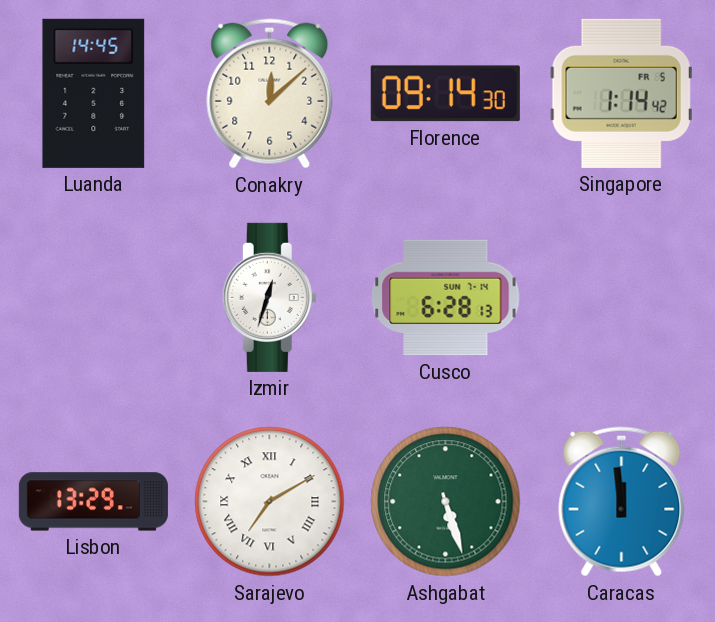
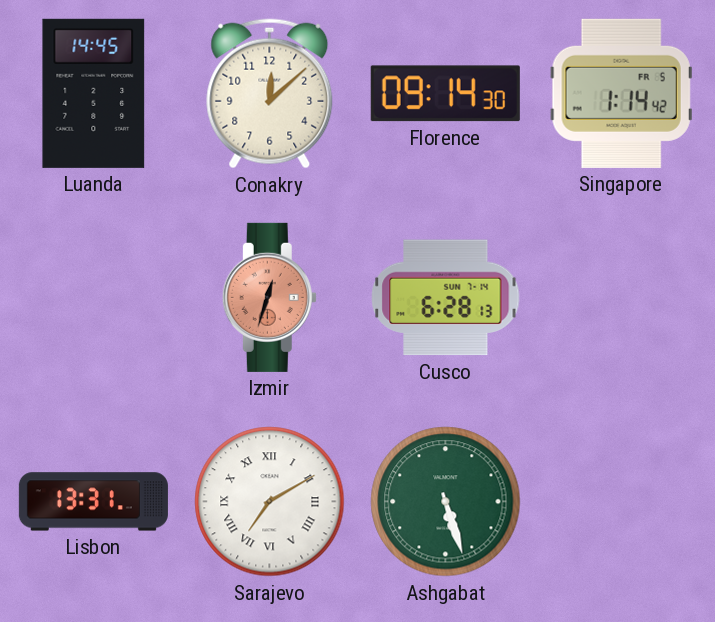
Izmir dial: white -> salmon (269, 297)
Lisbon: 13:29 -> 13:31 (93, 502)
Caracas: 11:59 -> none (622, 502)
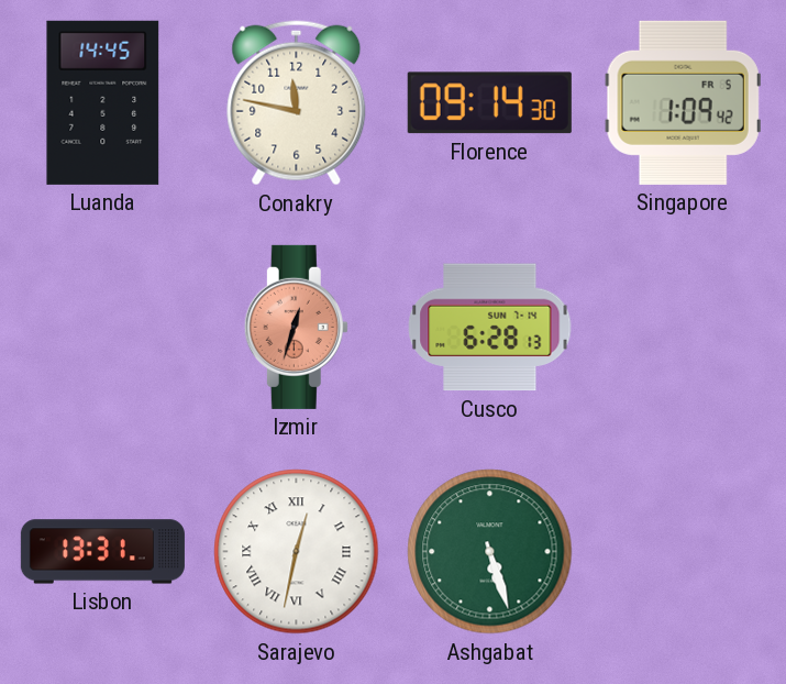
Conakry: 12:08 -> 11:47 (297, 103)
Singapore: 1:14 -> 1:09 (683, 102)
Sarajevo: 7:10 -> 12:32 (297, 552)
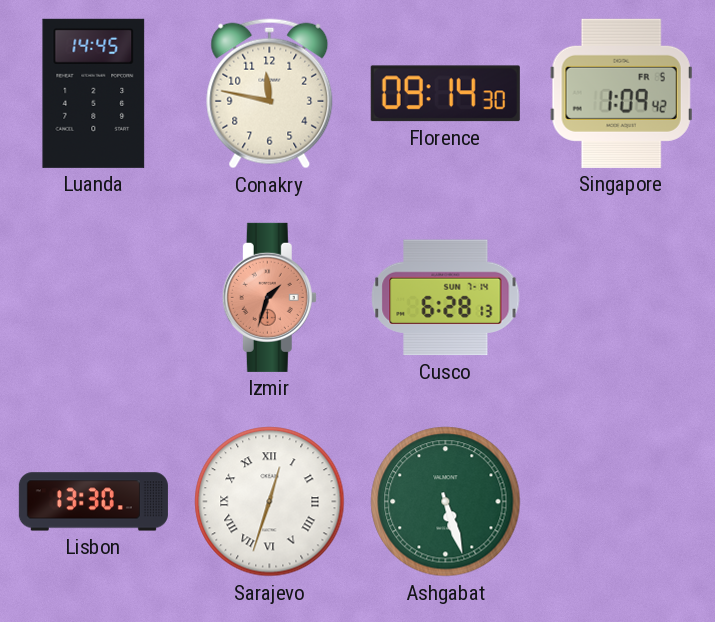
Izmir: 12:33 -> 1:33 (269, 297)
Lisbon: 13:31 -> 13:30 (93, 502)
Sarajevo: 12:32 -> 12:33 (270, 502)
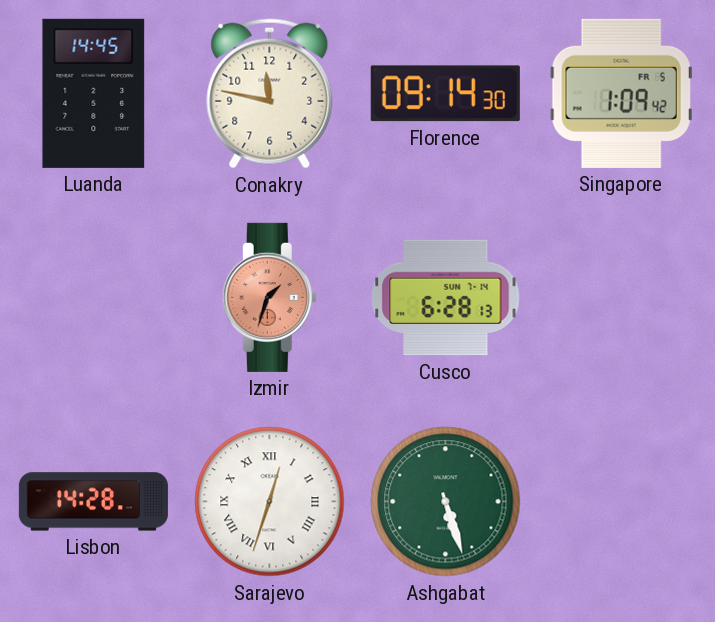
Lisbon: 13:30 -> 14:28 (93, 502)
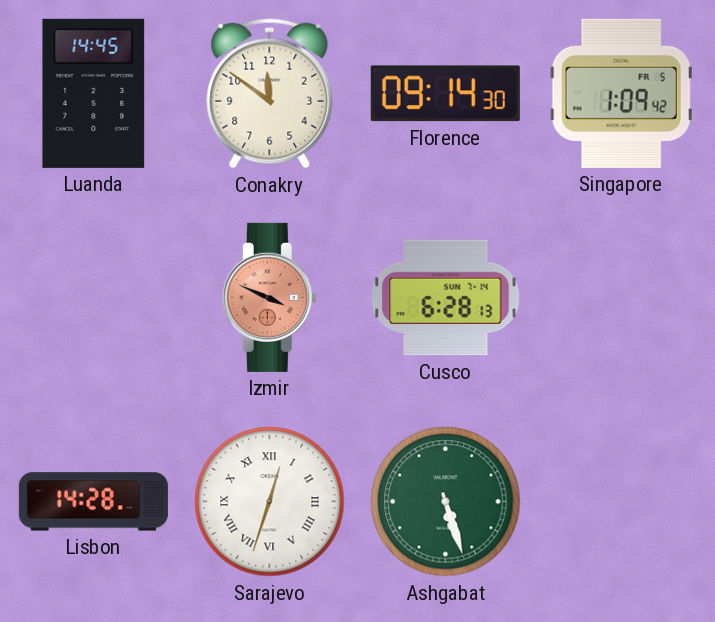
Conakry: 11:47 -> 11:51 (270, 94)
Izmir: 1:33 -> 3:49 (269, 297)
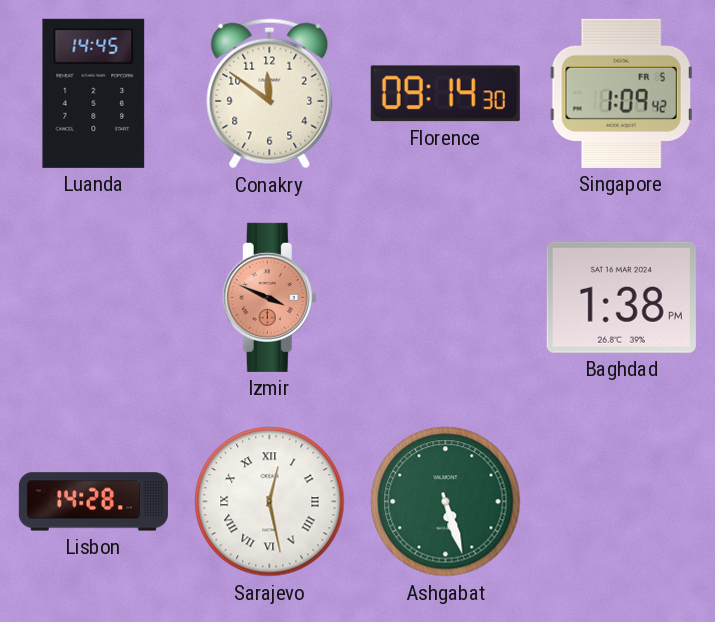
Cusco: 6:28 -> none (446, 298)
Baghdad: none -> 1:38 (621, 297)
Sarajevo: 12:33 -> 12:28 (270, 502)
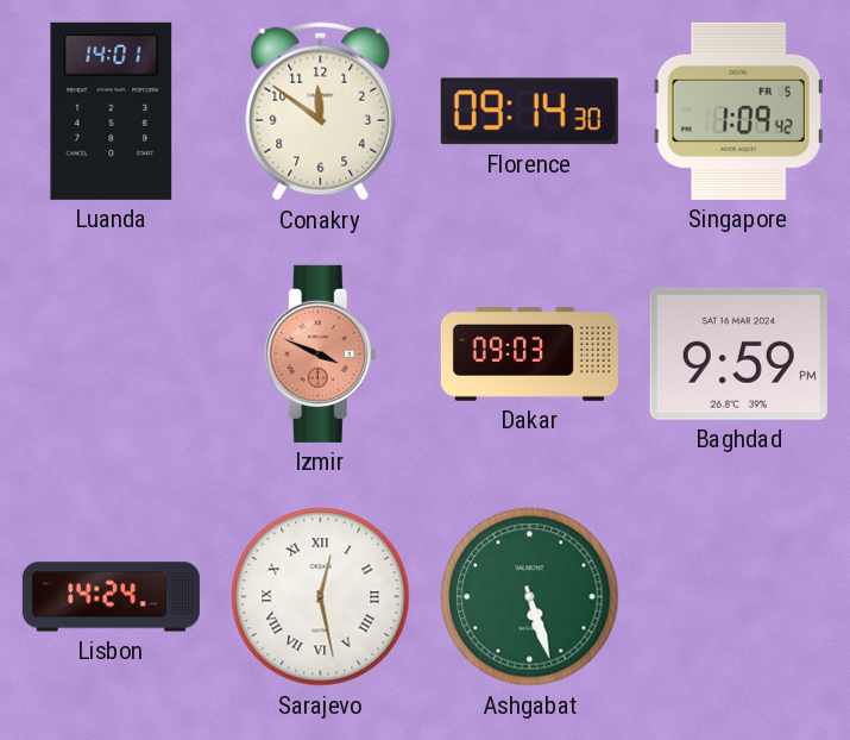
Luanda: 14:45 -> 14:01 (112, 111)
Dakar: none -> 09:03 (529, 355)
Baghdad: 1:38 -> 9:59 (738, 353)
Lisbon: 14:28 -> 14:24 (111, 597)
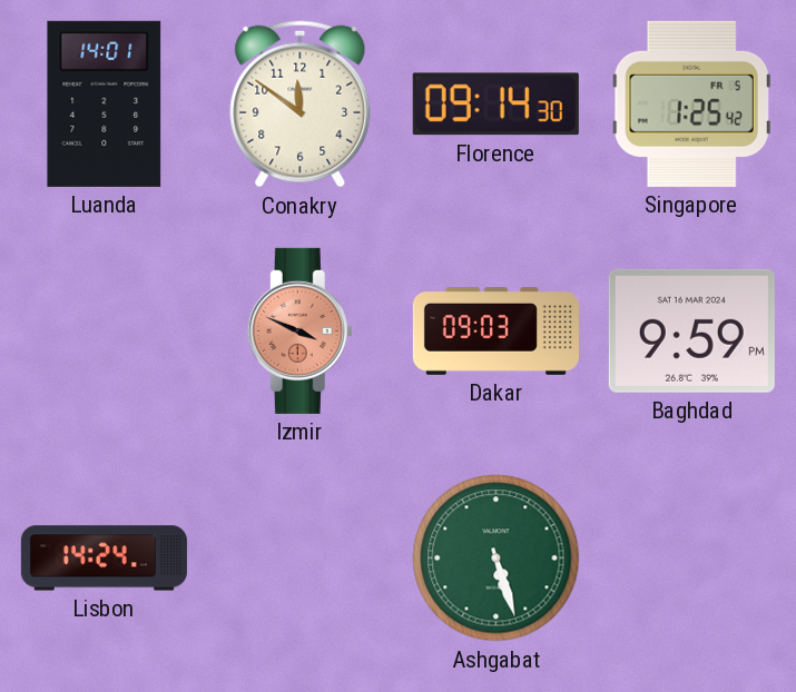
Singapore: 1:09 -> 1:25 (691, 103)
Sarajevo: 12:28 -> none (321, 597)
